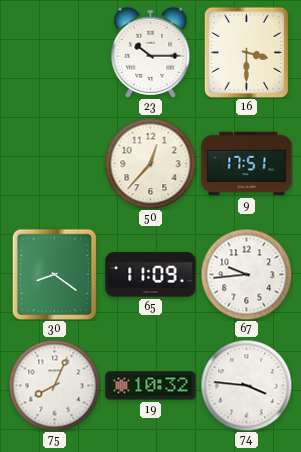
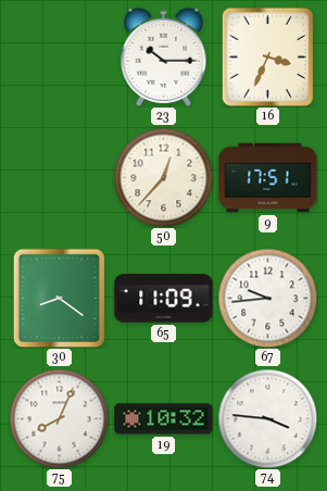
16: 3:30 -> 3:34 (267, 56)
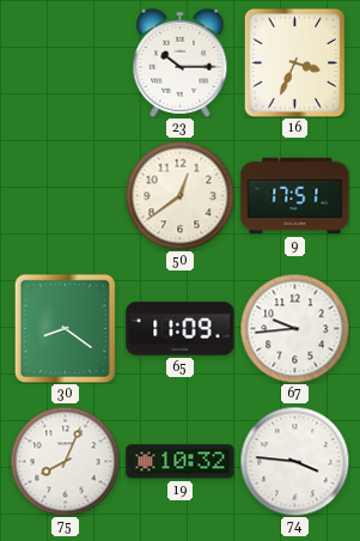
50: 12:37 -> 12:39 (179, 195)
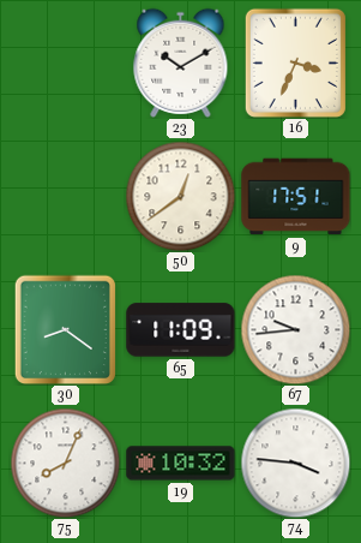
23: 10:15 -> 10:10 (181, 62)
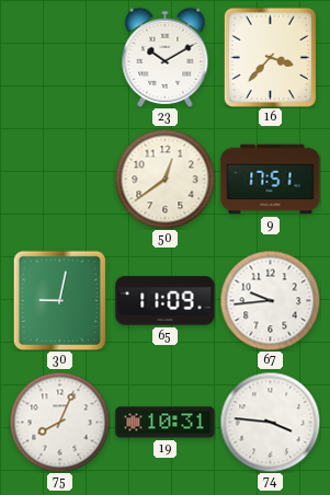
16: 3:34 -> 3:37 (270, 57)
30: 8:21 -> 9:02 (59, 300)
19: 10:32 -> 10:31 (166, 423)
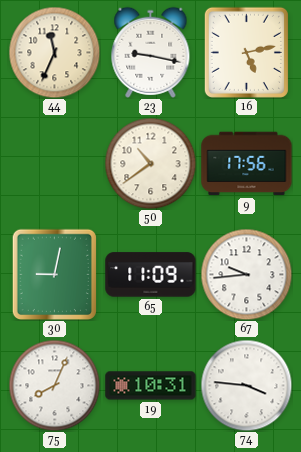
44: none -> 11:34 (54, 52)
23: 10:10 -> 9:17 (151, 52)
16: 3:37 -> 5:13 (246, 52)
50: 12:39 -> 10:39 (150, 163)
9: 17:51 -> 17:56 (247, 164)
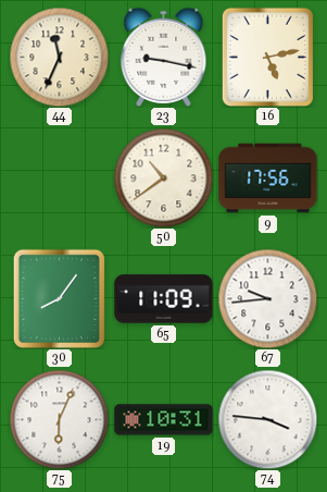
30: 9:02 -> 8:06 (59, 298)
75: 8:04 -> 6:04 (59, 419)
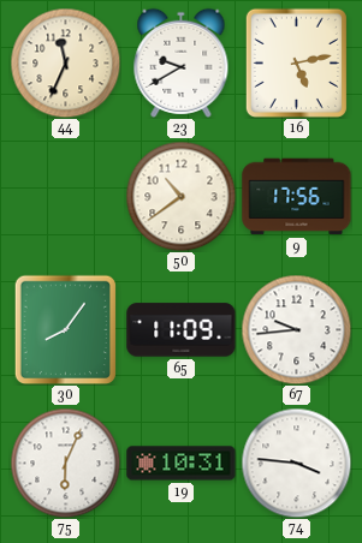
23: 9:17 -> 9:40 (182, 62)
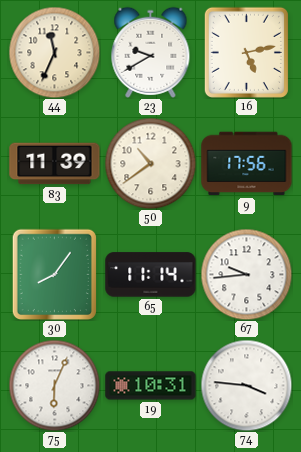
83: none -> 11:39 (55, 164)
65: 11:09 -> 11:14 (151, 275)
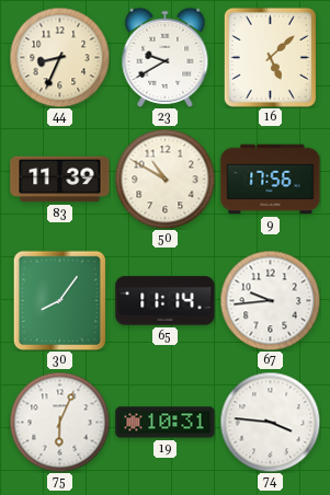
44: 11:34 -> 8:34 (59, 57)
16: 5:13 -> 5:08 (270, 57)
50: 10:39 -> 10:50 (164, 179)
